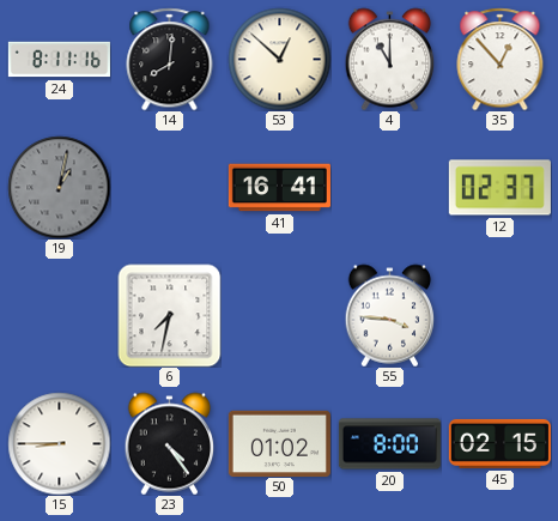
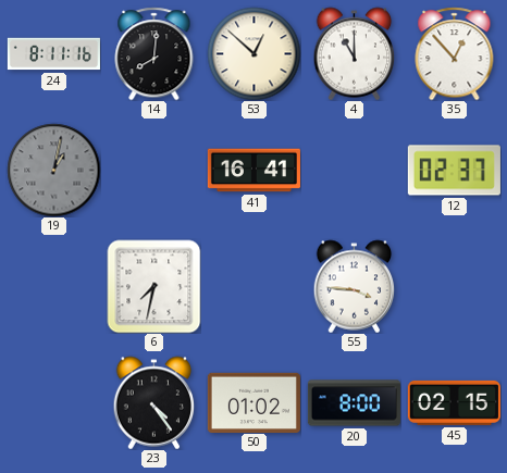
15: 8:45 -> none (59, 443)
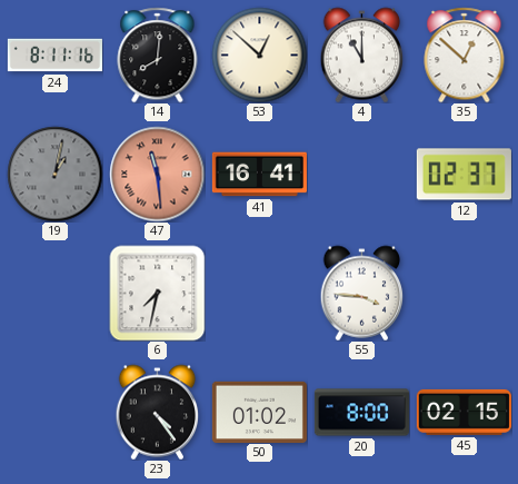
35: 12:53 -> 12:52 (465, 55)
47: none -> 11:29 (157, 174)
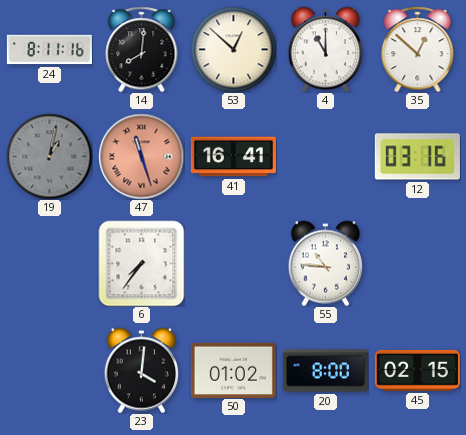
47: 11:29 -> 11:27 (141, 156)
12: 02:37 -> 03:16 (417, 157)
6: 7:32 -> 7:36 (141, 263)
55: 3:46 -> 10:46 (326, 263)
23: 4:24 -> 4:01 (142, 370)
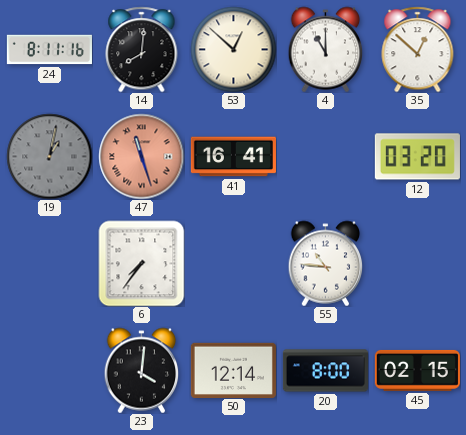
12: 03:16 -> 03:20 (417, 157)
50: 01:02 -> 12:14 (233, 370)
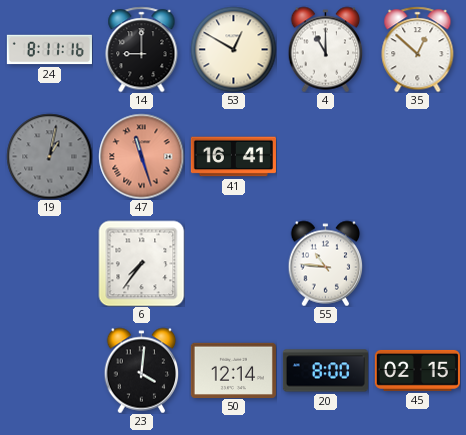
14: 8:01 -> 9:00 (142, 49)
53: 12:52 -> 12:50 (233, 49)
12: 03:20 -> none (417, 157)
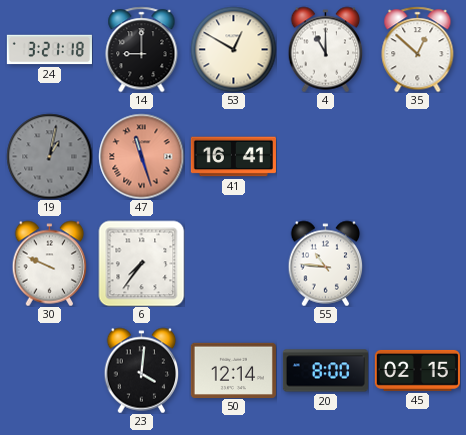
24: 8:11 -> 3:21 (49, 50)
30: none -> 9:49 (50, 263)
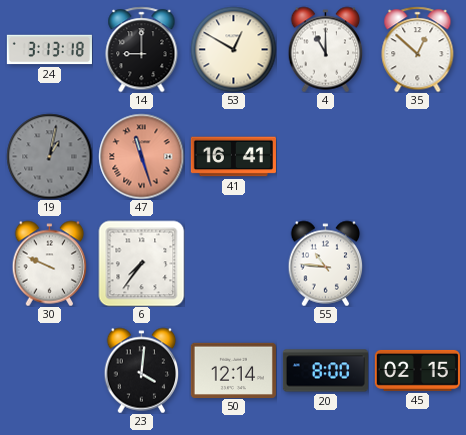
24: 3:21 -> 3:13 (49, 50)
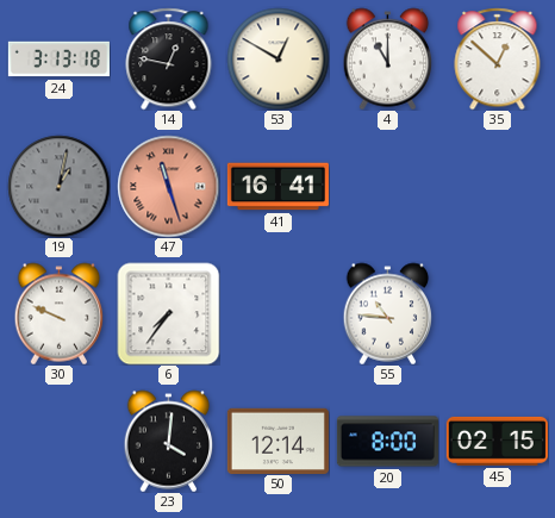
14: 9:00 -> 12:47 (169, 58)
